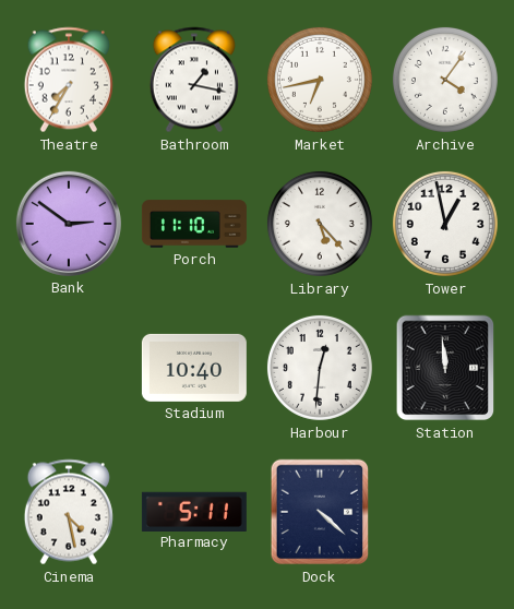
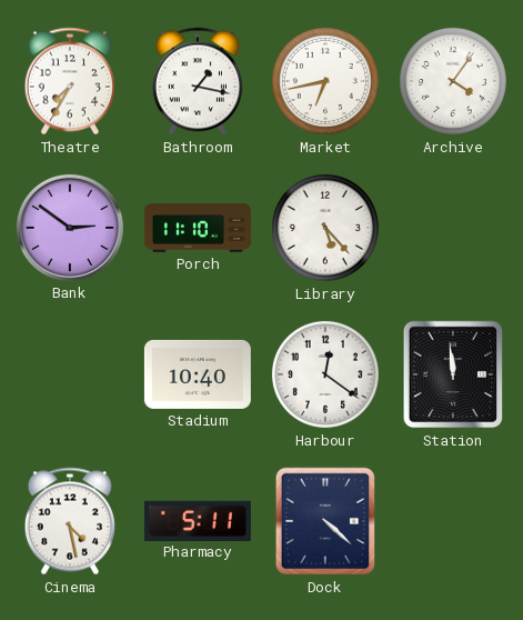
Tower: 12:58 -> none (445, 224)
Harbour: 12:31 -> 12:21 (325, 374)
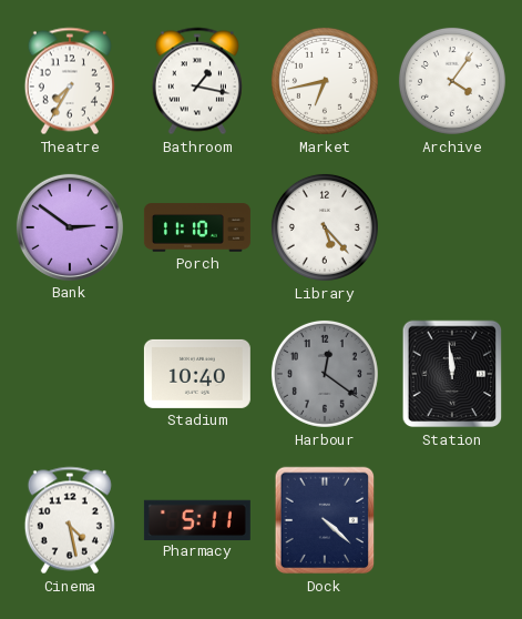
Harbour dial: white -> grey (325, 374)
